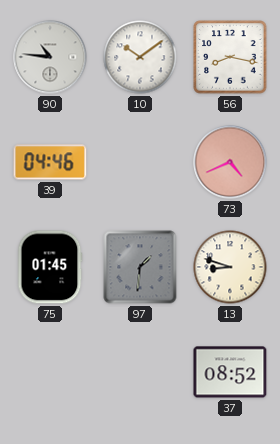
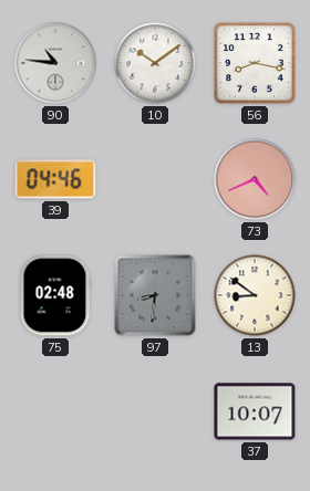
75: 01:45 -> 02:48 (55, 295)
97: 1:31 -> 8:31 (155, 295)
13: 8:48 -> 8:51 (255, 295)
37: 08:52 -> 10:07 (255, 411)
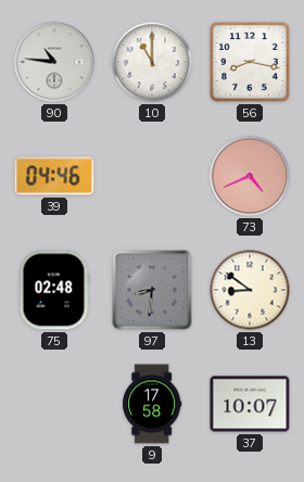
10: 10:09 -> 11:00 (152, 62)
9: none -> 17:58 (152, 404)
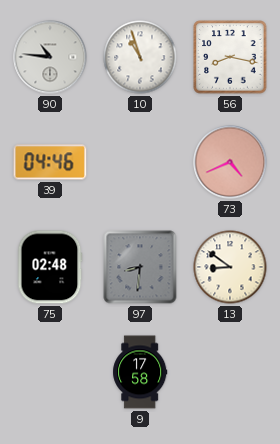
10: 11:00 -> 10:57 (140, 57)
37: 10:07 -> none (250, 404)
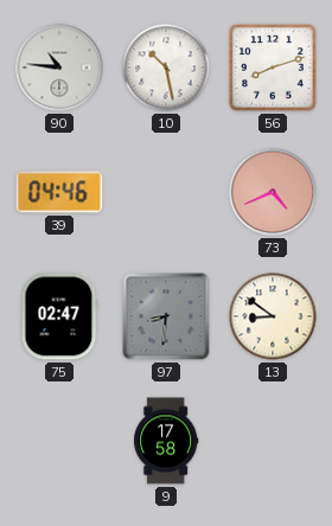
10: 10:57 -> 10:28 (166, 68)
56: 8:17 -> 8:12 (273, 68)
75: 02:48 -> 02:47 (59, 316)
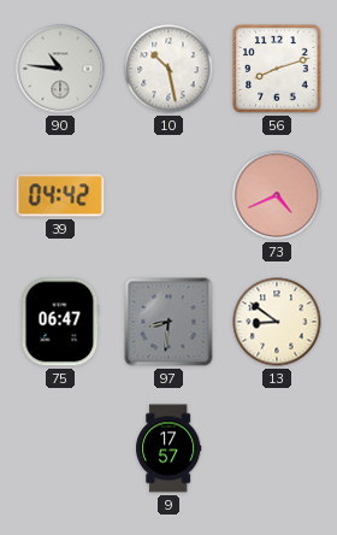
39: 04:46 -> 04:42 (60, 195)
75: 02:47 -> 06:47 (60, 322)
9: 17:58 -> 17:57 (168, 448)
